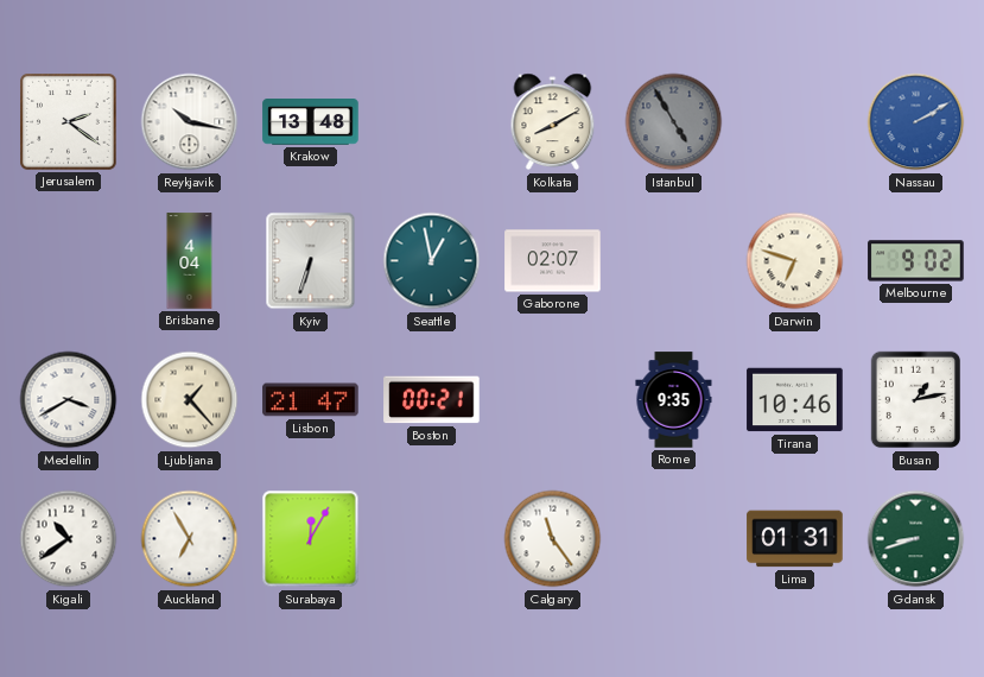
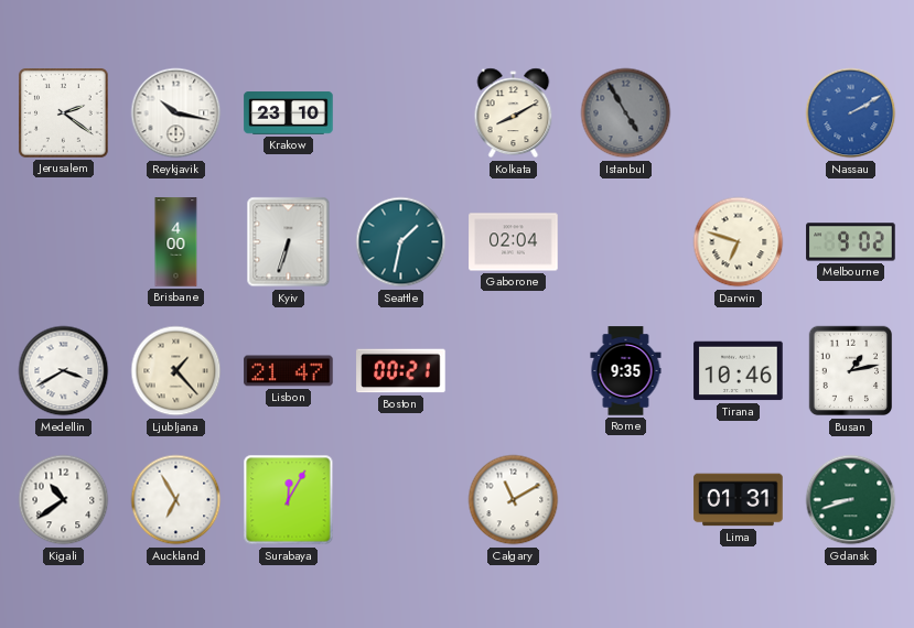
Krakow: 13:48 -> 23:10 (289, 113)
Brisbane: 4:04 -> 4:00 (176, 242)
Seattle: 12:58 -> 1:32 (401, 242)
Gaborone: 02:07 -> 02:04 (514, 242)
Calgary: 11:24 -> 11:10 (514, 500)
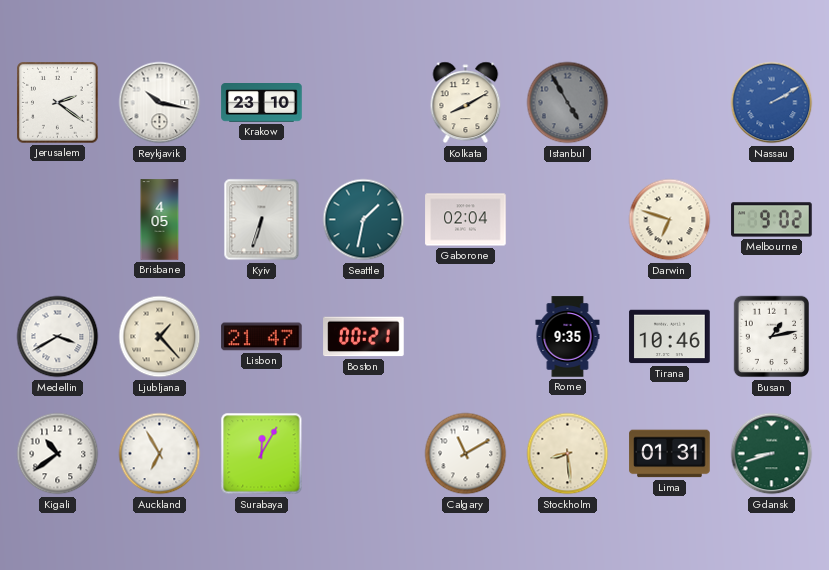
Brisbane: 4:00 -> 4:05 (160, 220)
Stockholm: none -> 8:29 (568, 454)
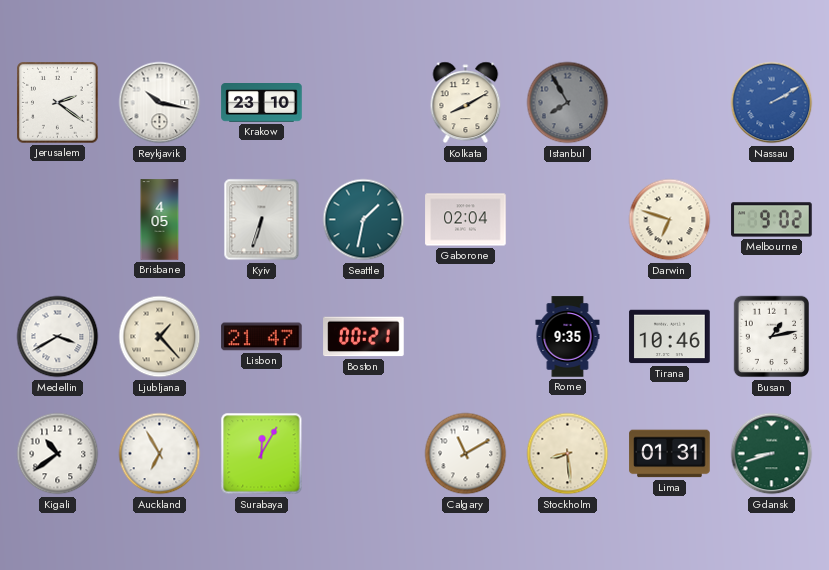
Istanbul: 4:55 -> 7:55 (568, 103)
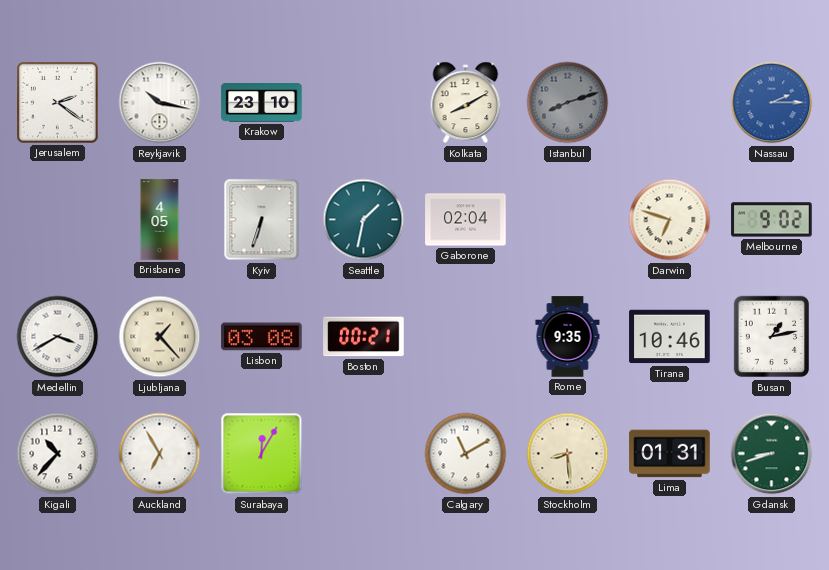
Istanbul: 7:55 -> 8:12 (568, 103)
Nassau: 2:10 -> 2:15 (772, 103)
Lisbon: 21:47 -> 03:08 (262, 337)
Kigali: 10:39 -> 10:37 (58, 454)
